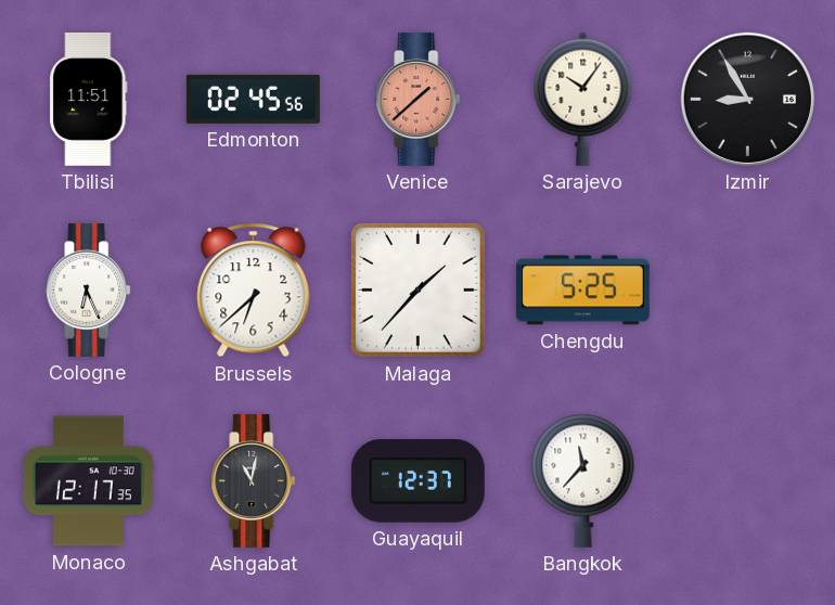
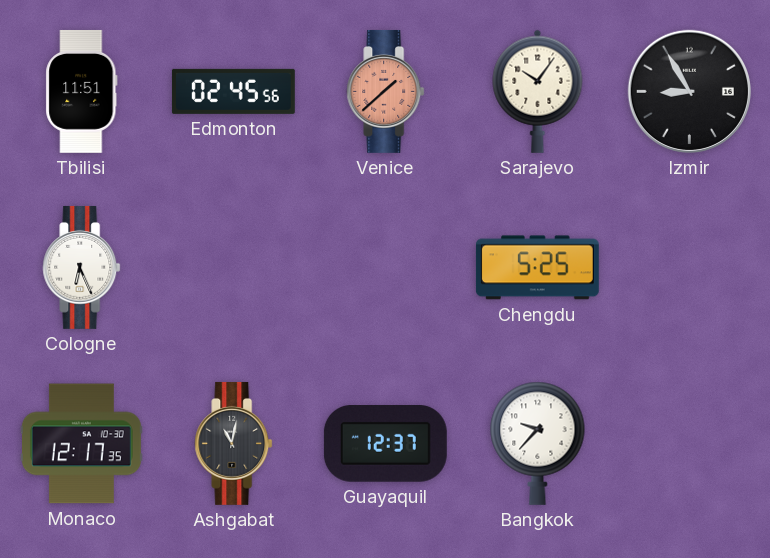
Brussels: 6:38 -> none (254, 291)
Malaga: 1:37 -> none (418, 289)
Bangkok: 11:37 -> 9:37 (538, 443)
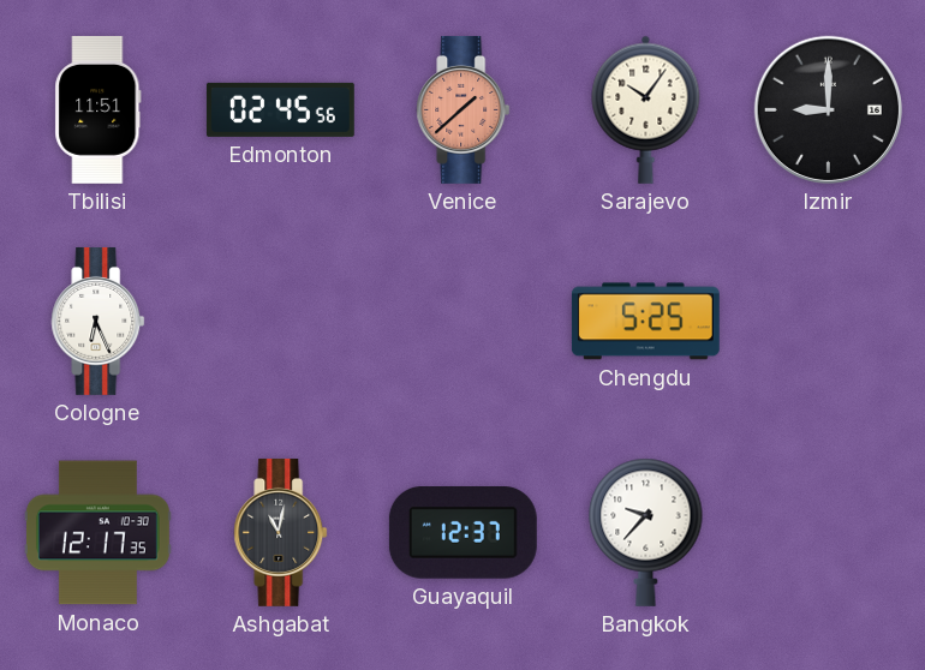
Izmir: 8:55 -> 9:00 (828, 109)
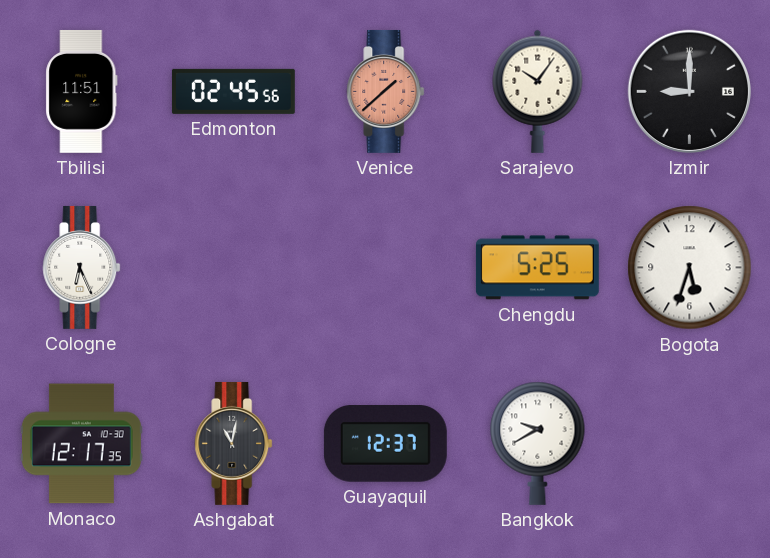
Bogota: none -> 5:33 (690, 268)
Bangkok: 9:37 -> 9:40 (538, 443)
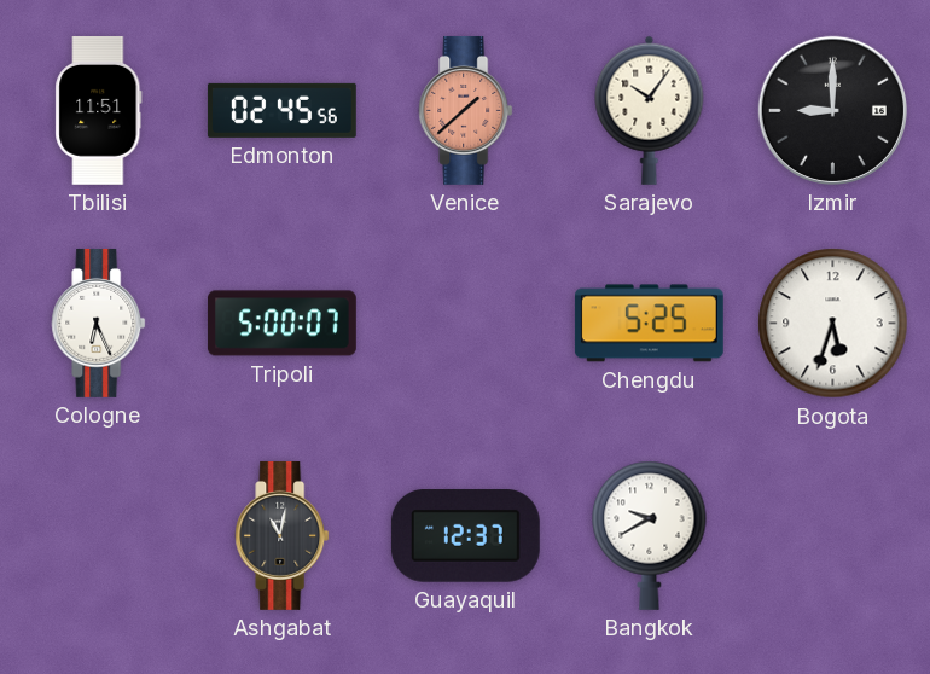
Tripoli: none -> 5:00 (281, 324)
Monaco: 12:17 -> none (81, 444)
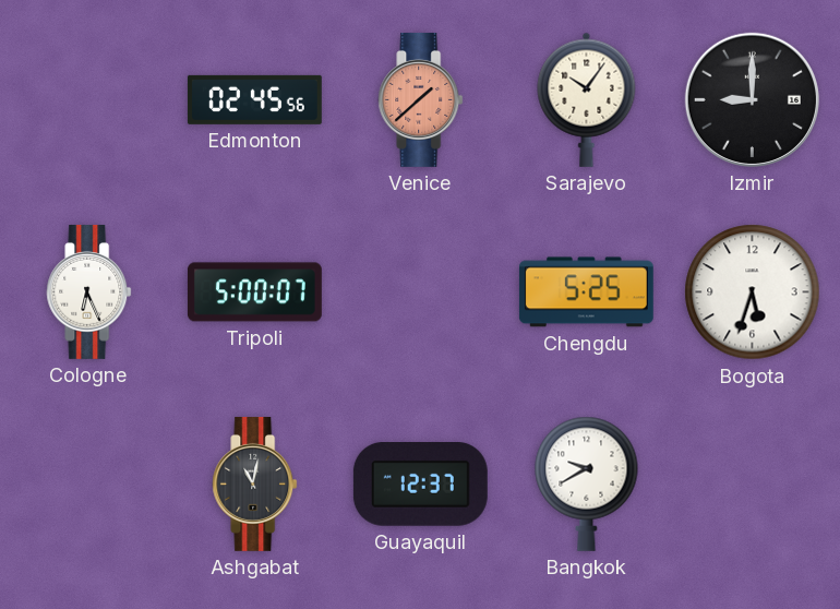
Tbilisi: 11:51 -> none (99, 110)
